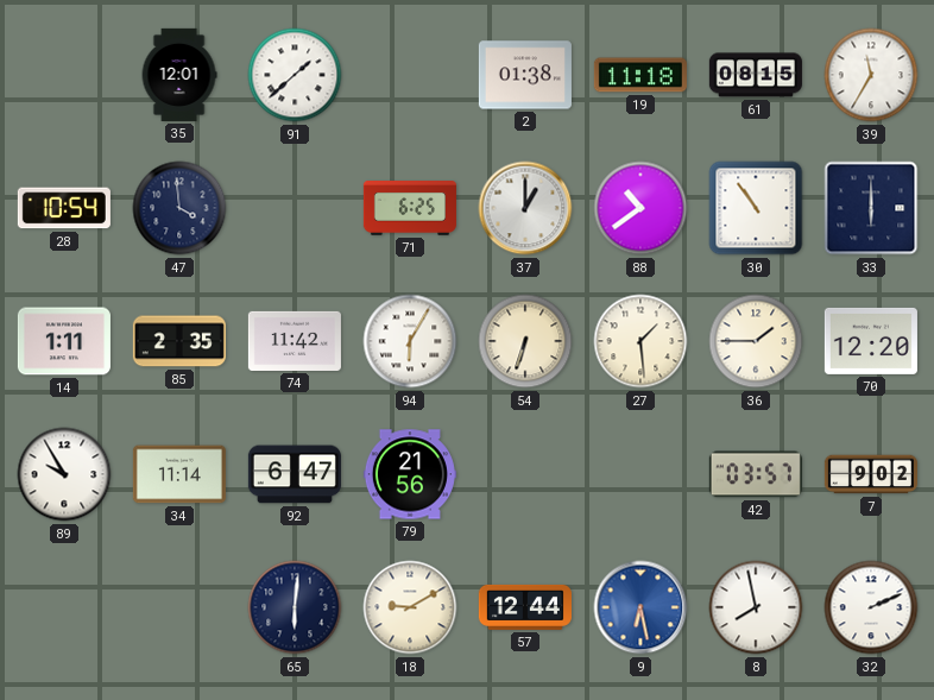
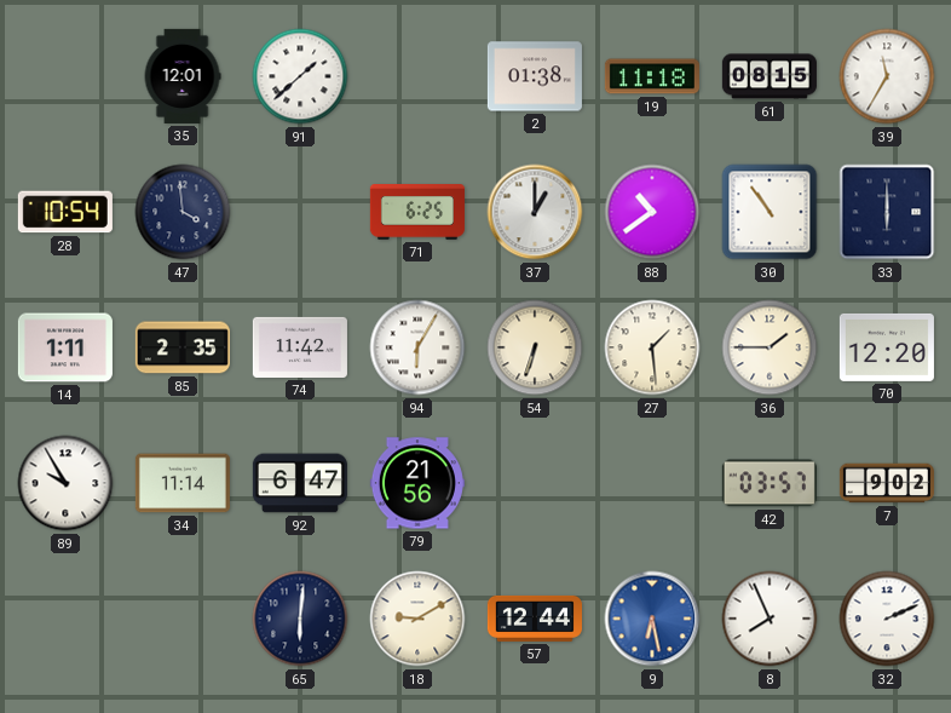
8: 7:58 -> 7:56 (770, 619)
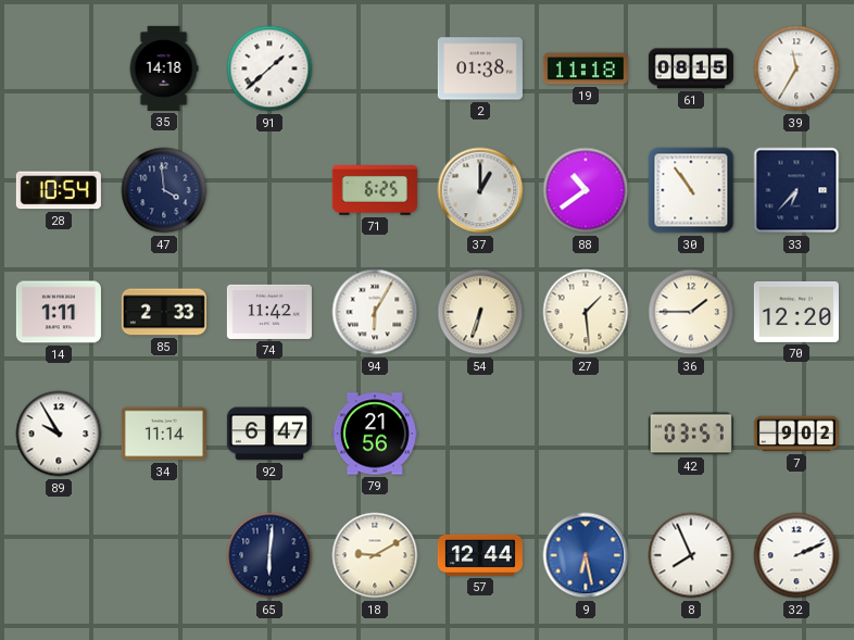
35: 12:01 -> 14:18 (164, 68)
33: 6:00 -> 6:37 (796, 190)
85: 2:35 -> 2:33 (164, 312)
